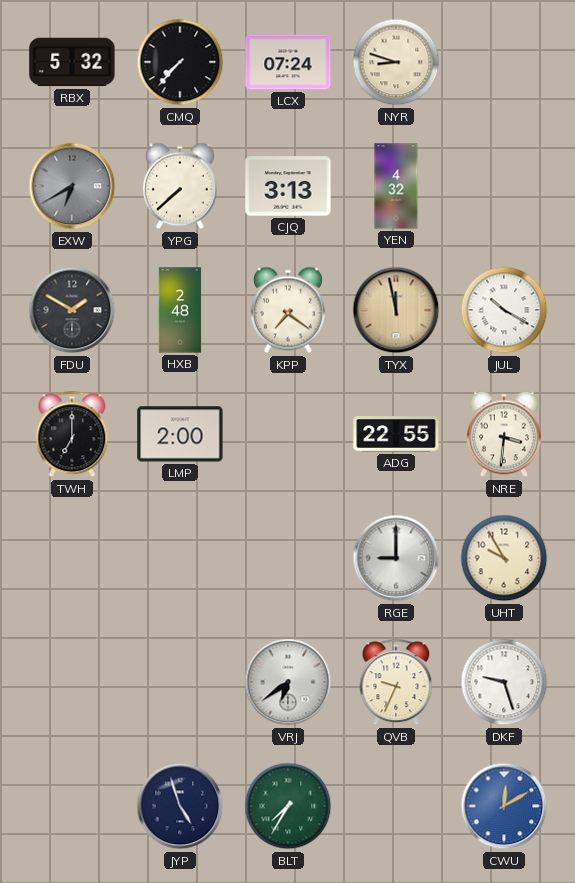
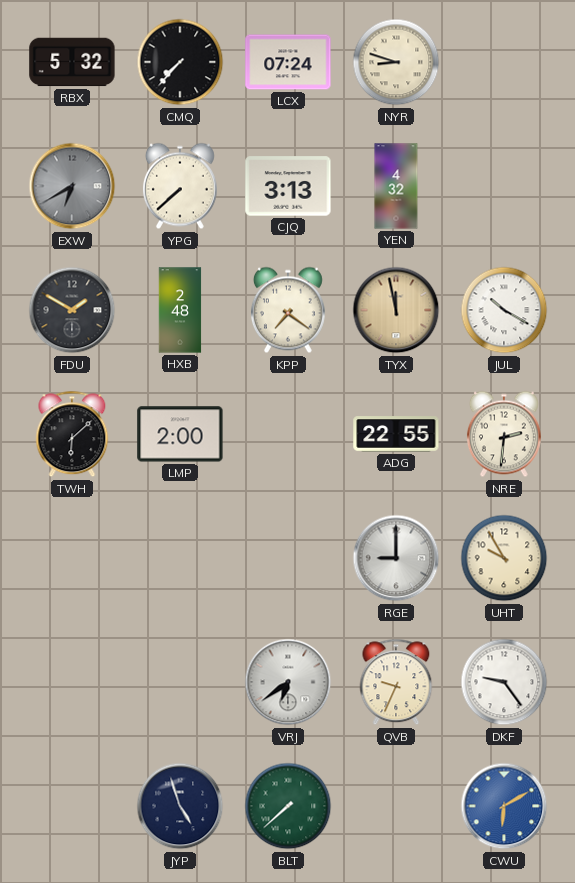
TWH: 7:00 -> 6:08 (72, 434)
NRE: 3:31 -> 2:31 (504, 434)
DKF: 9:27 -> 9:24 (504, 682)
BLT: 7:35 -> 7:38 (288, 806)
CWU: 12:10 -> 6:10 (504, 806)
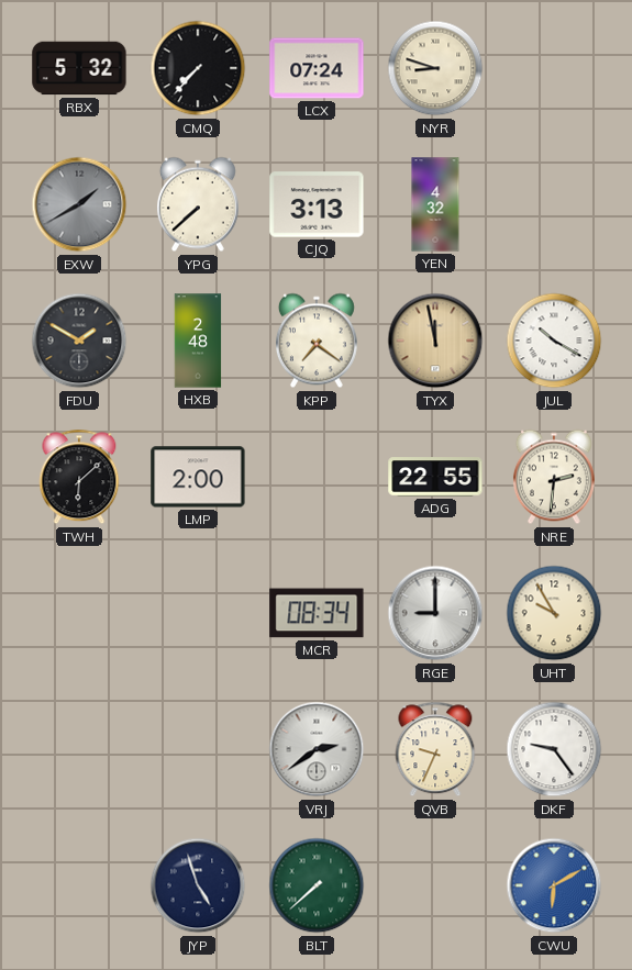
EXW: 6:40 -> 1:40 (79, 204)
MCR: none -> 08:34 (317, 613)
VRJ: 6:39 -> 2:39 (317, 749)
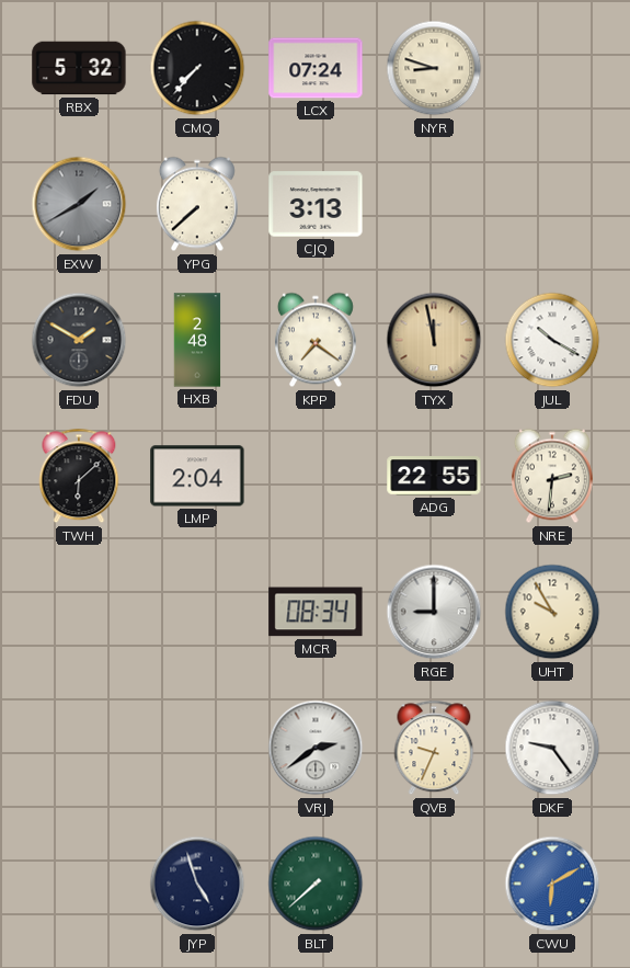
YEN: 4:32 -> none (435, 204)
LMP: 2:00 -> 2:04 (197, 476)
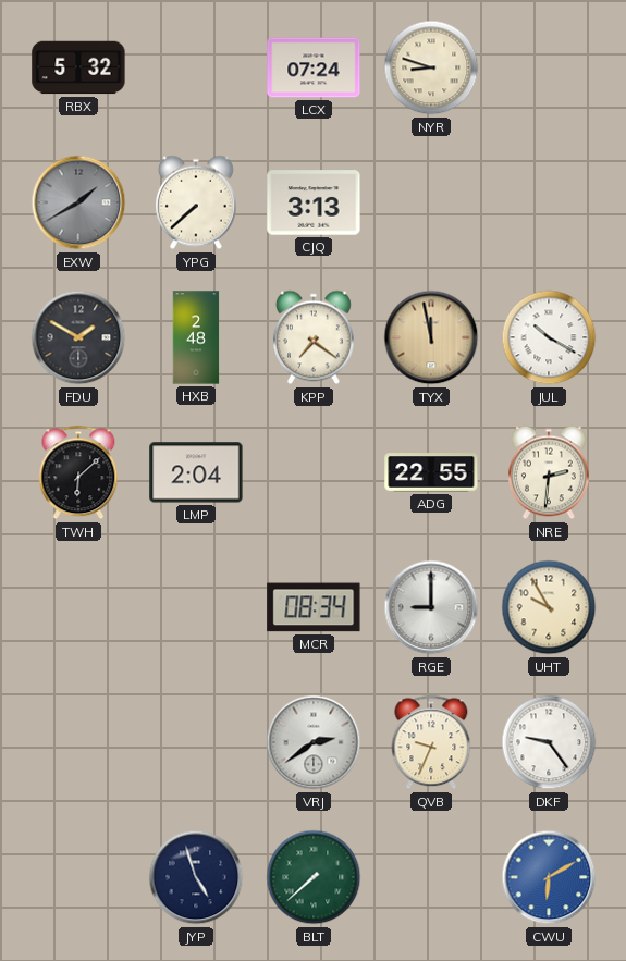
CMQ: 7:37 -> none (197, 68)
